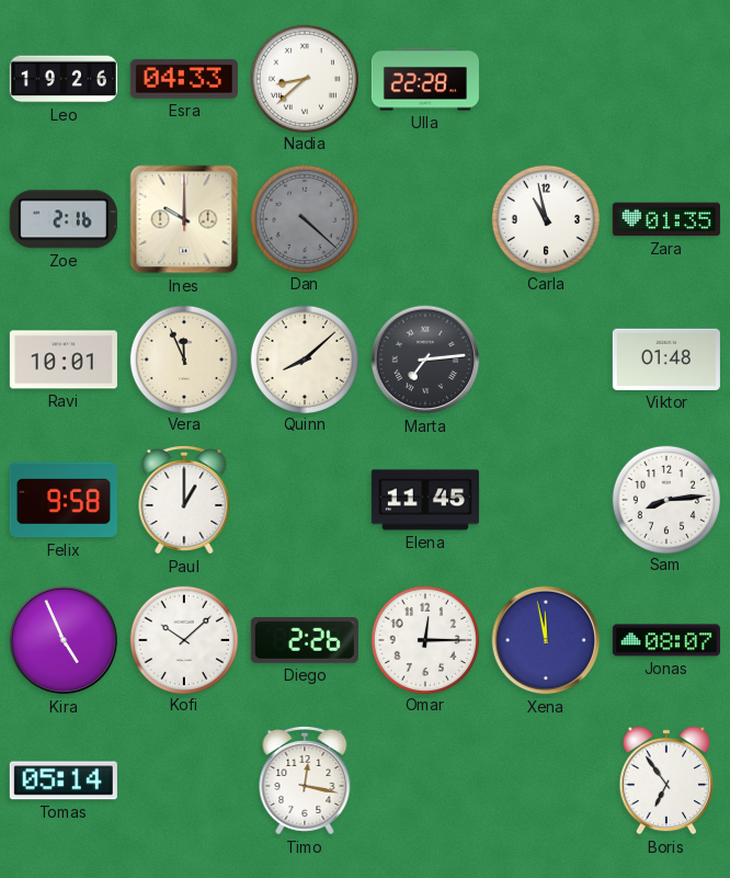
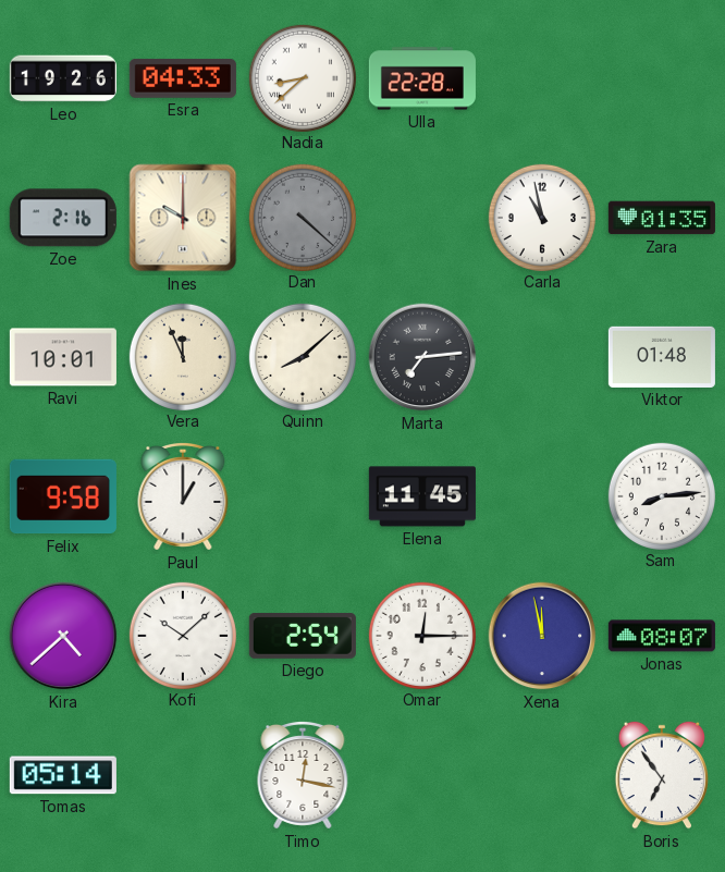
Kira: 4:56 -> 4:38 (63, 636)
Diego: 2:26 -> 2:54 (303, 636)
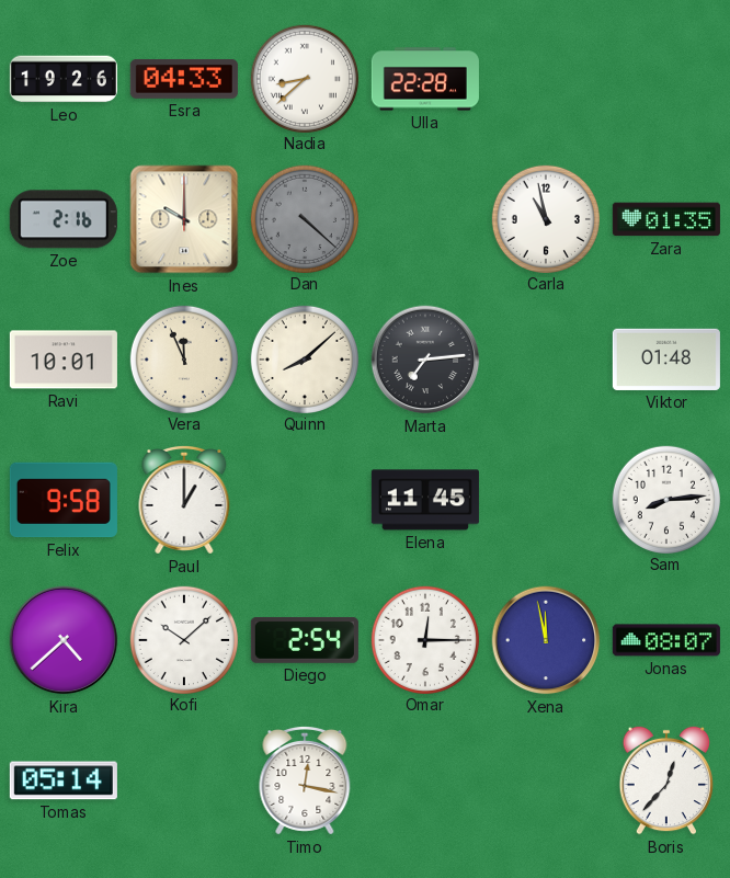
Boris: 6:54 -> 12:37 (666, 780)
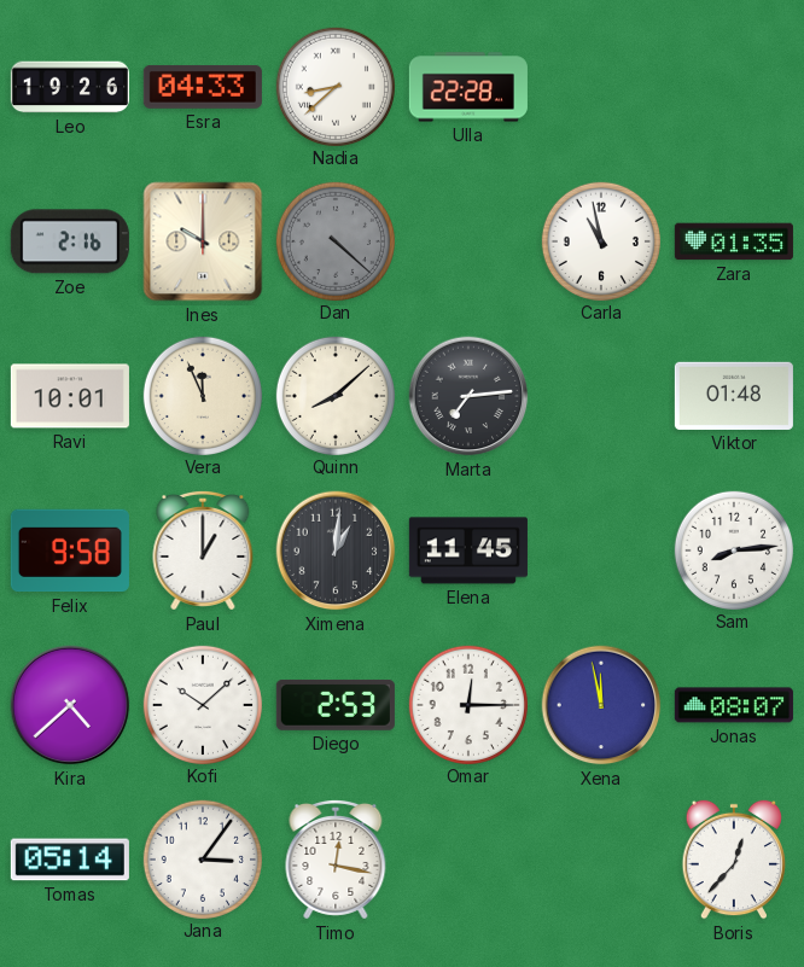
Ximena: none -> 1:01 (336, 551)
Diego: 2:54 -> 2:53 (336, 705)
Jana: none -> 3:06 (202, 858)
